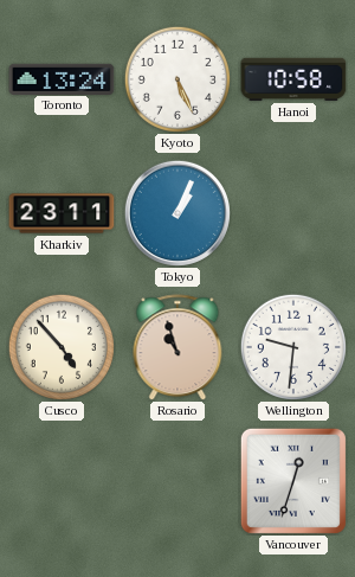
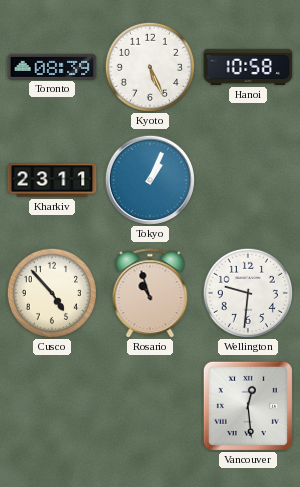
Toronto: 13:24 -> 08:39 (52, 66)
Vancouver: 12:33 -> 12:29 (248, 406)
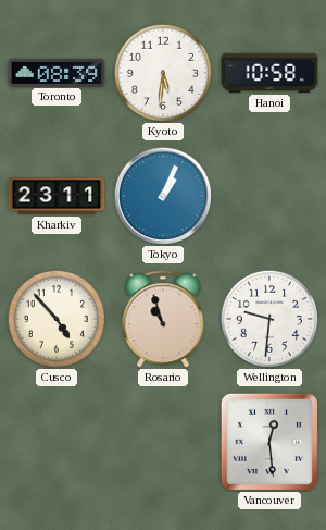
Kyoto: 5:26 -> 5:31 (163, 73)
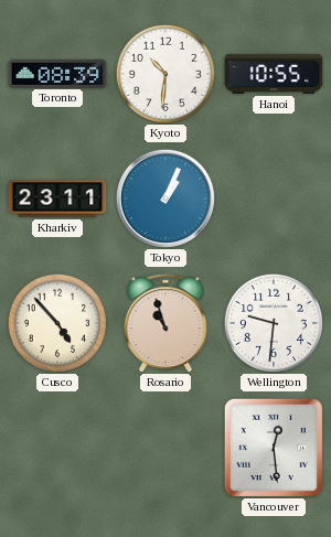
Kyoto: 5:31 -> 10:31 (165, 74)
Hanoi: 10:58 -> 10:55 (274, 74)
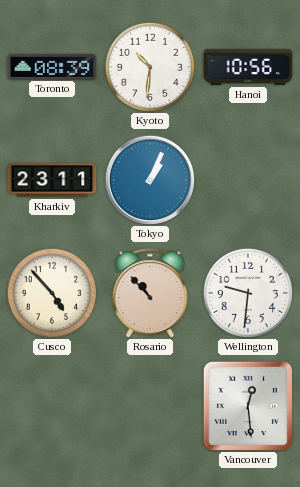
Hanoi: 10:55 -> 10:56 (248, 67)
Rosario: 10:57 -> 10:53 (150, 293)
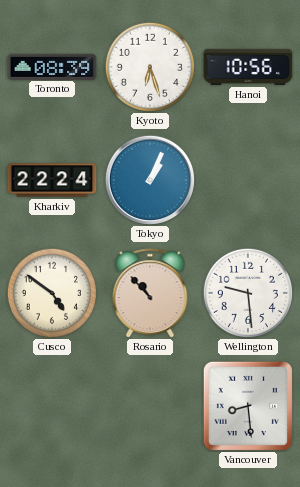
Kyoto: 10:31 -> 6:27 (150, 67)
Kharkiv: 23:11 -> 22:24 (52, 180)
Cusco: 4:53 -> 4:51 (52, 293)
Wellington: 9:31 -> 9:29 (248, 293)
Vancouver: 12:29 -> 8:29 (248, 406)
